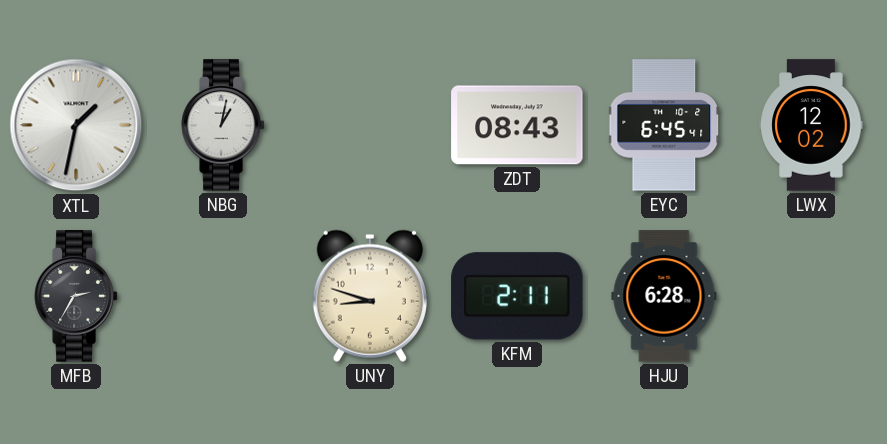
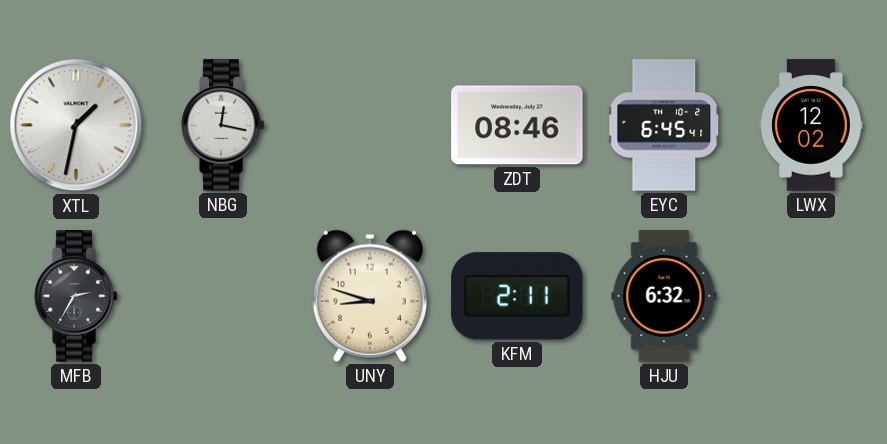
NBG: 1:02 -> 12:17 (223, 125)
ZDT: 08:43 -> 08:46 (517, 125)
HJU: 6:28 -> 6:32 (664, 296)
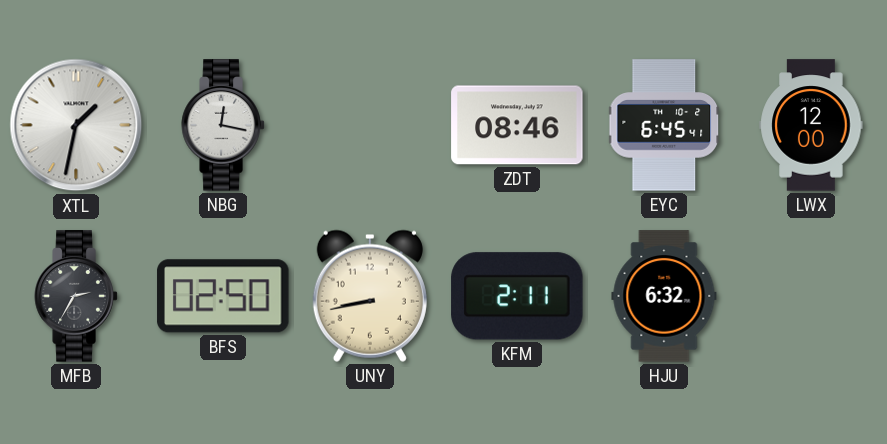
LWX: 12:02 -> 12:00 (811, 125)
BFS: none -> 02:50 (223, 296)
UNY: 8:48 -> 8:43 (370, 296)
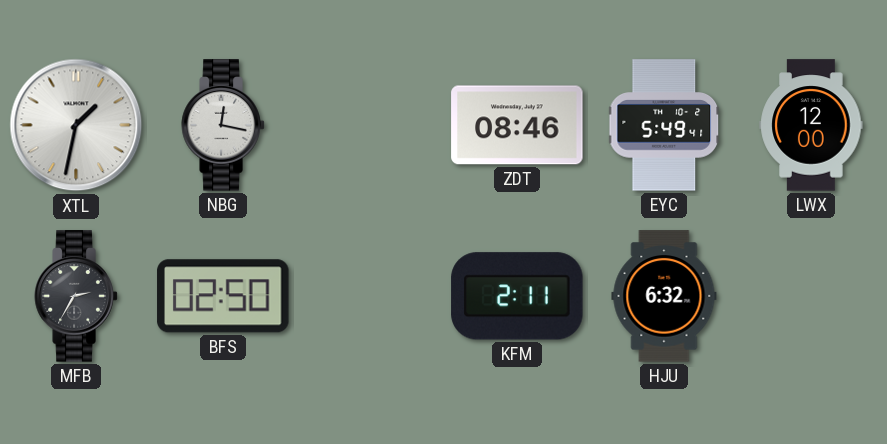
EYC: 6:45 -> 5:49 (665, 125)
UNY: 8:43 -> none (370, 296)
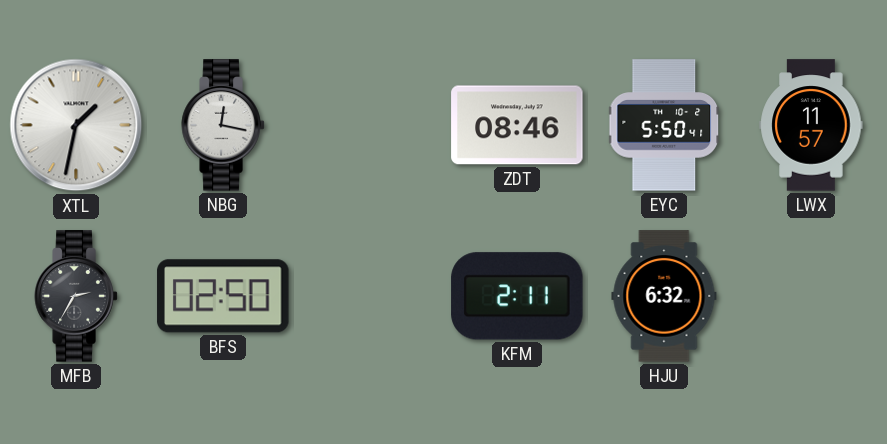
EYC: 5:49 -> 5:50 (665, 125)
LWX: 12:00 -> 11:57 (811, 125)
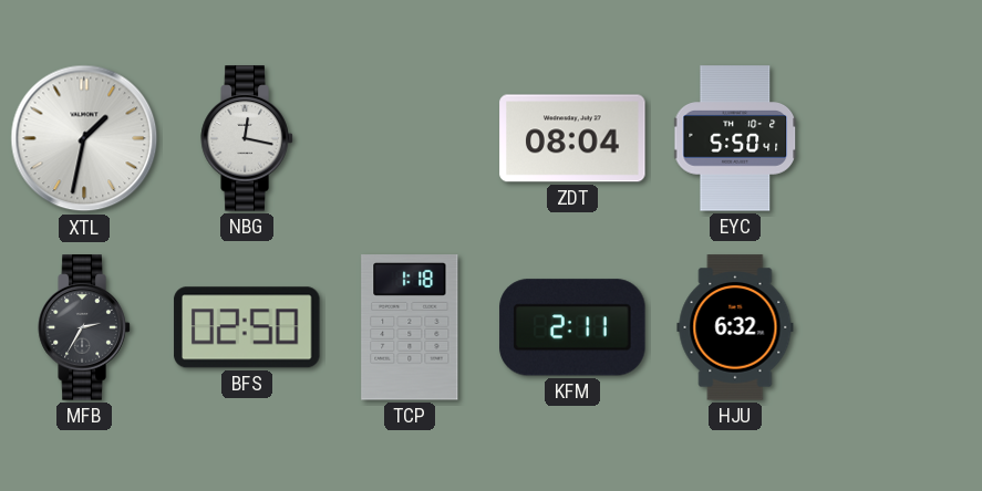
ZDT: 08:46 -> 08:04 (572, 138)
LWX: 11:57 -> none (811, 125)
TCP: none -> 1:18 (410, 327)
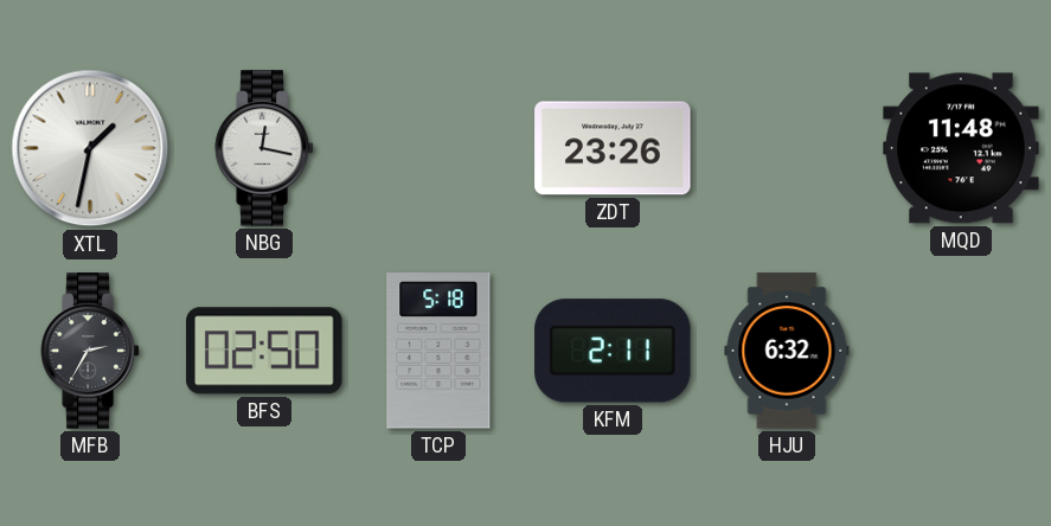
ZDT: 08:04 -> 23:26 (613, 148)
EYC: 5:50 -> none (736, 138)
MQD: none -> 11:48 (961, 148)
TCP: 1:18 -> 5:18 (438, 351)
